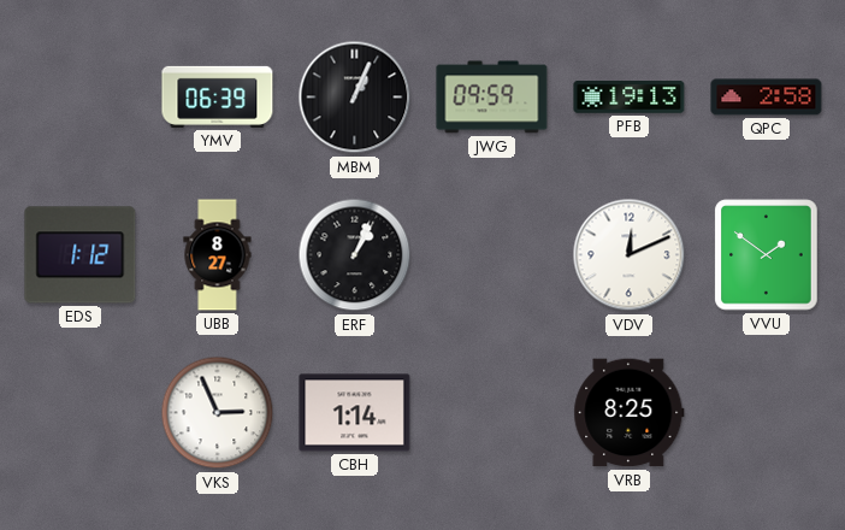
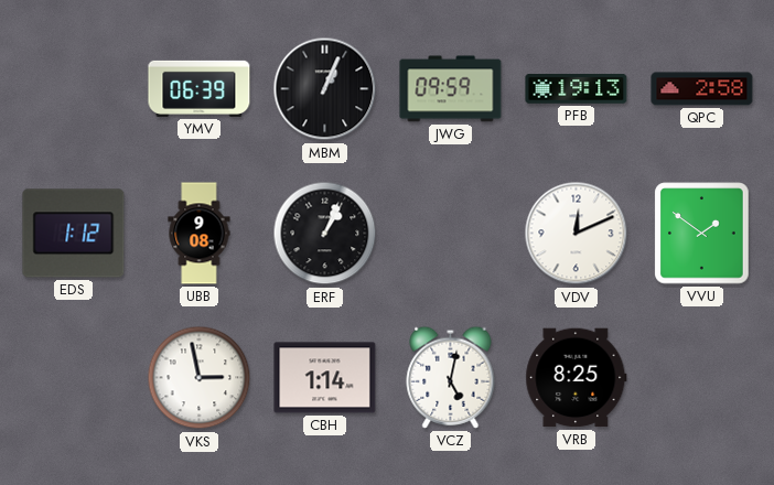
UBB: 8:27 -> 9:08 (200, 234)
VKS: 2:56 -> 2:58 (200, 378)
VCZ: none -> 5:02 (451, 377)
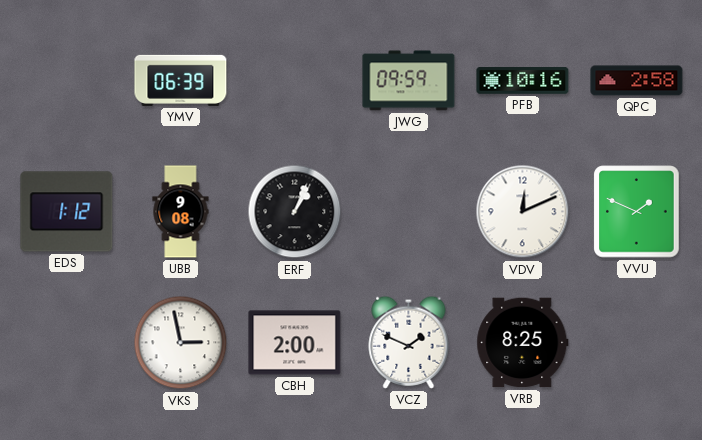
MBM: 1:04 -> none (325, 89)
PFB: 19:13 -> 10:16 (523, 81)
VVU: 1:51 -> 1:49 (637, 212)
CBH: 1:14 -> 2:00 (295, 343)
VCZ: 5:02 -> 1:49 (409, 342)
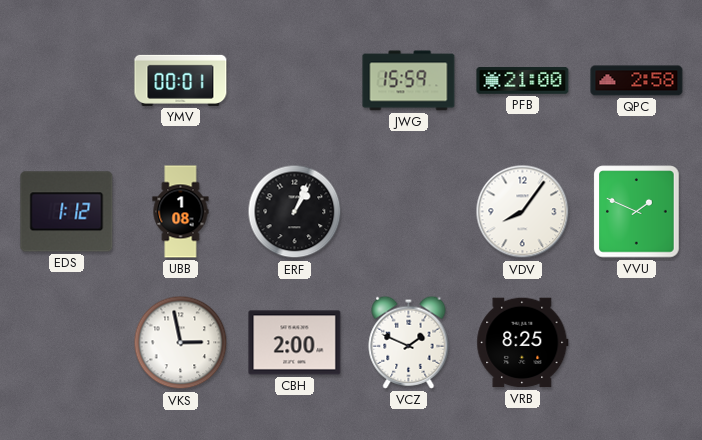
YMV: 06:39 -> 00:01 (181, 80)
JWG: 09:59 -> 15:59 (409, 81)
PFB: 10:16 -> 21:00 (523, 81)
UBB: 9:08 -> 1:08 (181, 212)
VDV: 12:11 -> 8:06 (523, 212)
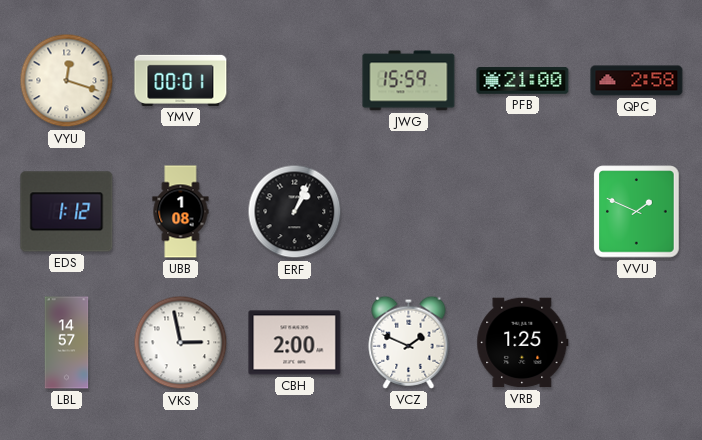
VYU: none -> 12:18 (67, 81)
VDV: 8:06 -> none (523, 212)
LBL: none -> 14:57 (67, 343)
VRB: 8:25 -> 1:25 (523, 343)
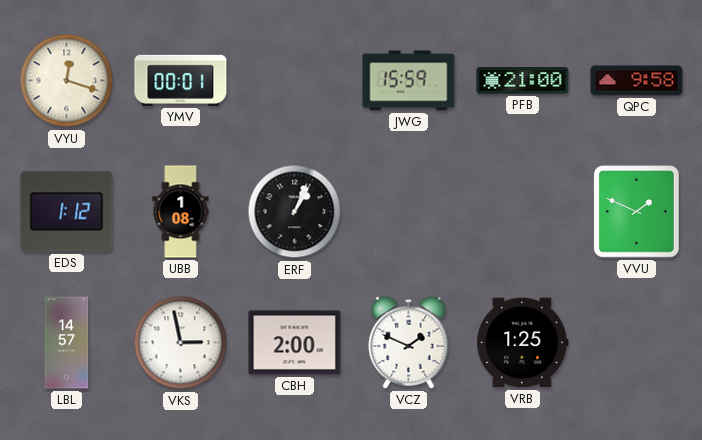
QPC: 2:58 -> 9:58 (637, 81)
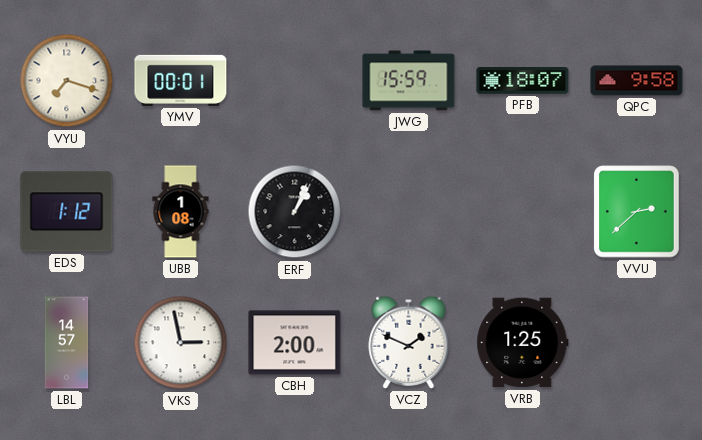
VYU: 12:18 -> 7:18 (67, 81)
PFB: 21:00 -> 18:07 (523, 81)
VVU: 1:49 -> 2:38 (637, 212)
